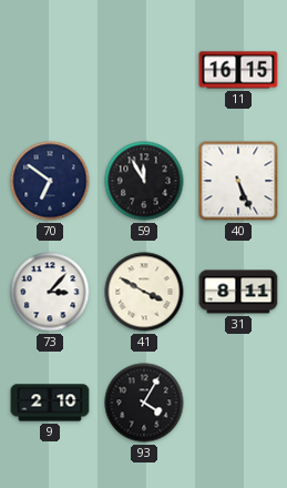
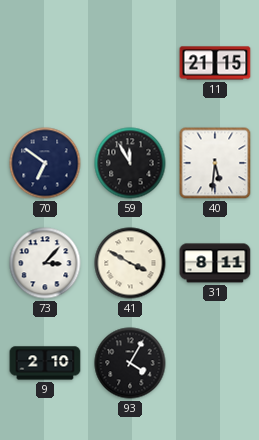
11: 16:15 -> 21:15 (215, 63)
40: 5:26 -> 5:31 (215, 163)
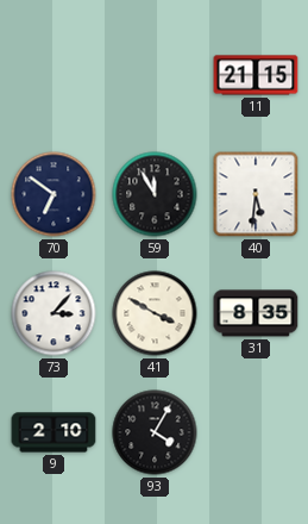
31: 8:11 -> 8:35 (256, 313)
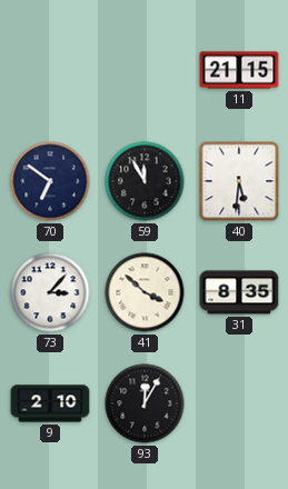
41: 3:50 -> 3:52 (145, 292)
93: 4:05 -> 12:05 (145, 403)
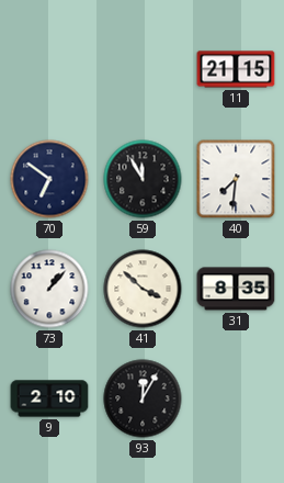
40: 5:31 -> 7:31 (236, 179)
73: 3:07 -> 1:07 (49, 289)
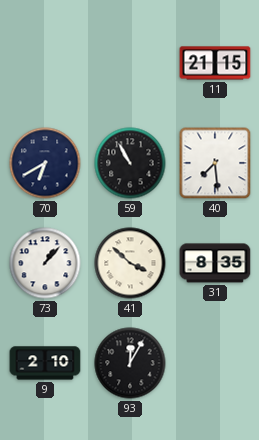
70: 6:51 -> 6:40 (45, 163)
59: 11:55 -> 10:55 (130, 163)
40: 7:31 -> 7:29 (215, 163)
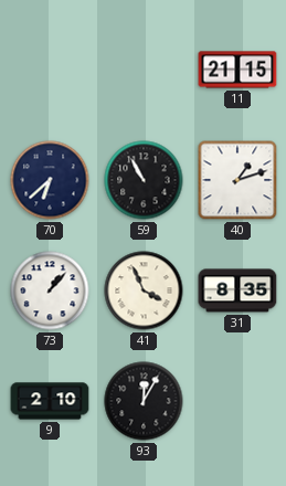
70: 6:40 -> 6:38 (50, 180)
40: 7:29 -> 1:12 (237, 180)
41: 3:52 -> 3:56 (144, 290)
